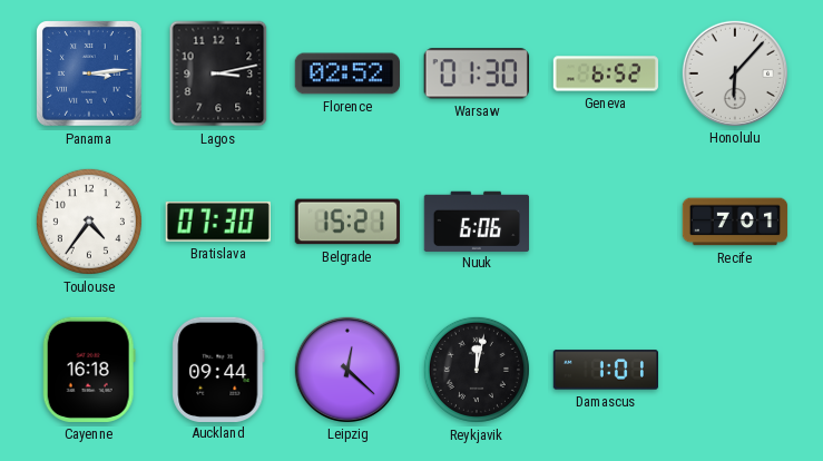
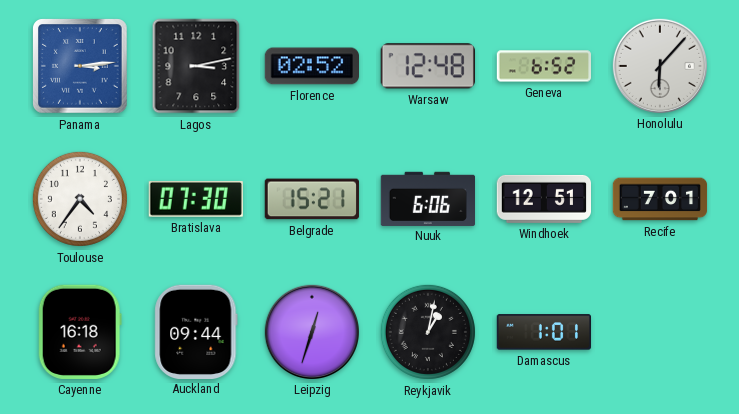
Warsaw: 01:30 -> 12:48 (428, 66)
Windhoek: none -> 12:51 (543, 199)
Leipzig: 12:22 -> 12:33 (311, 331)
Reykjavik: 12:02 -> 1:02 (428, 332)
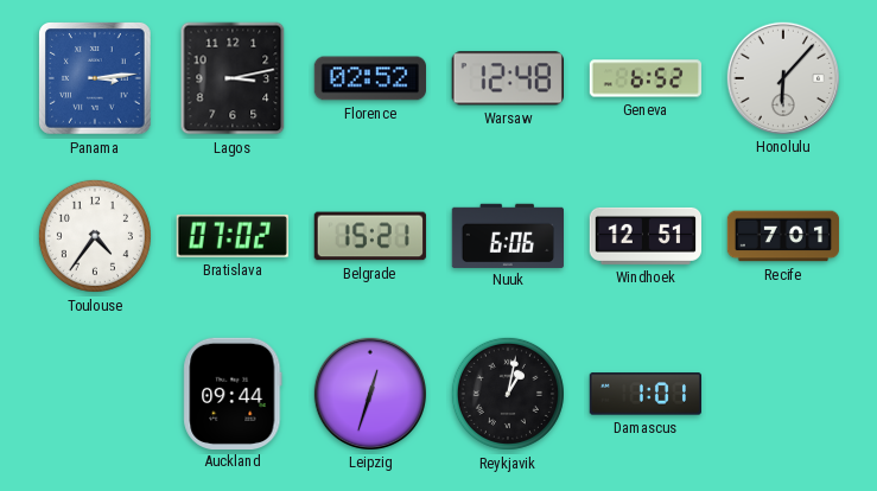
Bratislava: 07:30 -> 07:02 (233, 236)
Cayenne: 16:18 -> none (80, 332)
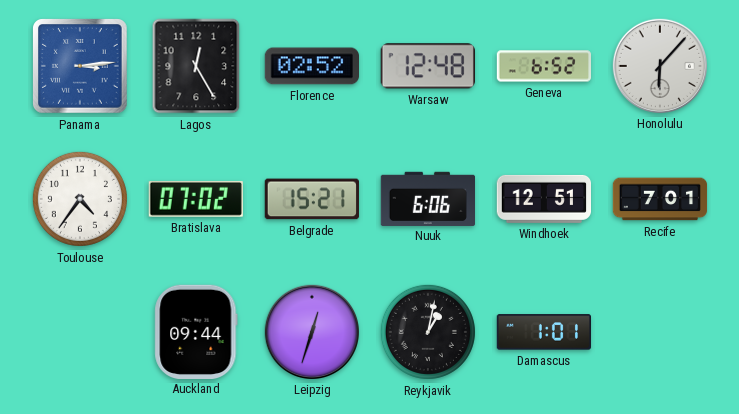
Lagos: 3:13 -> 12:25 (196, 66)
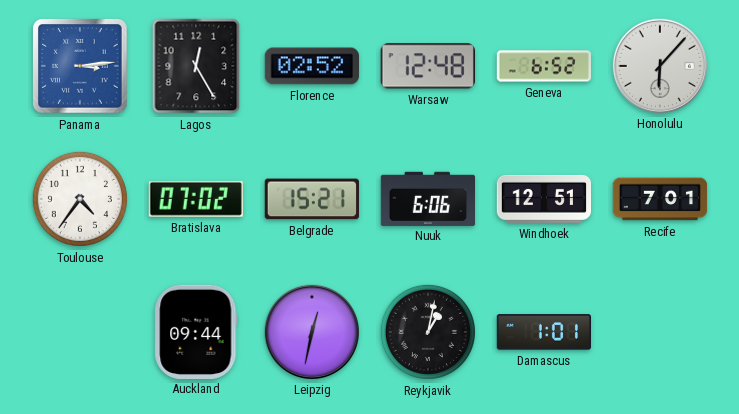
Leipzig: 12:33 -> 12:32 (311, 331)
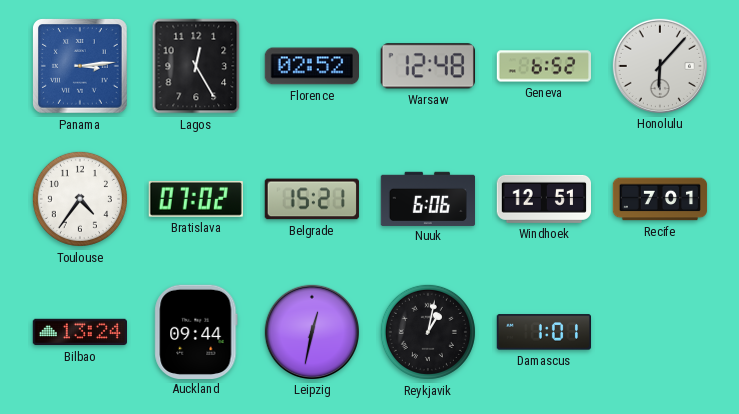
Bilbao: none -> 13:24 (79, 332)
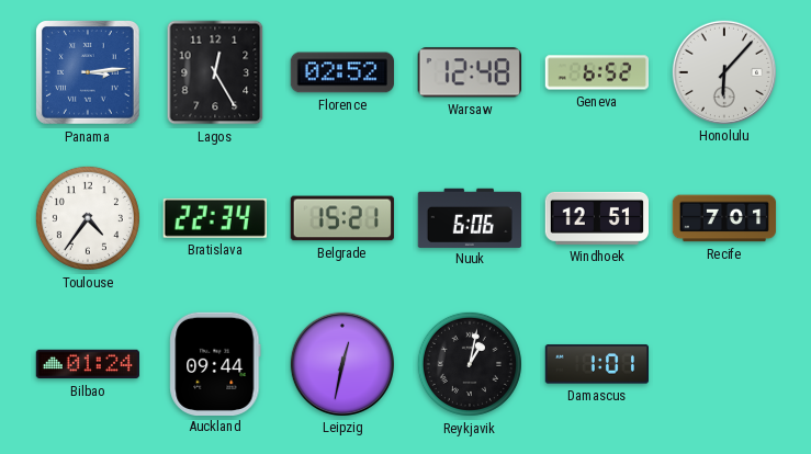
Bratislava: 07:02 -> 22:34 (215, 218)
Bilbao: 13:24 -> 01:24 (87, 364)
